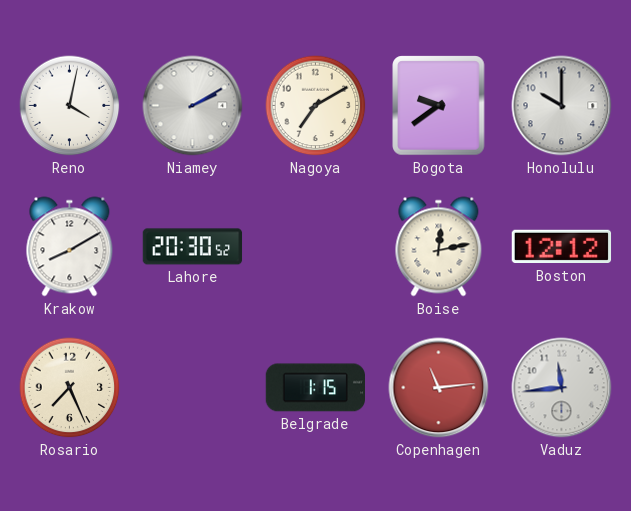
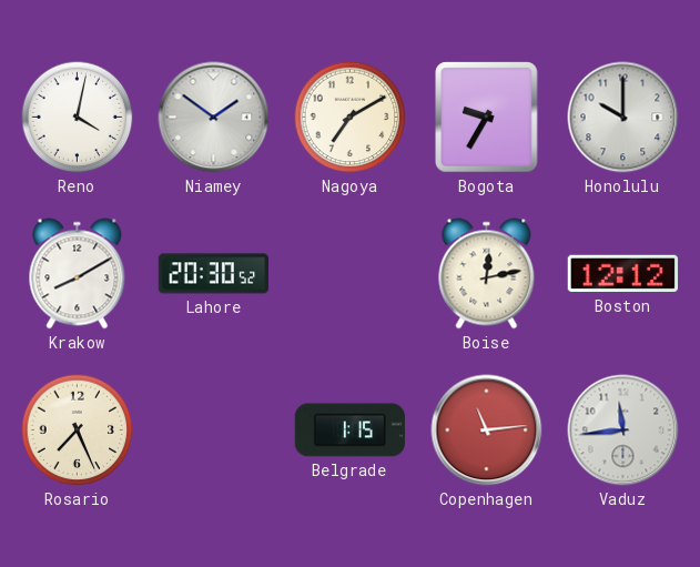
Niamey: 2:10 -> 1:51 (214, 118)
Bogota: 9:39 -> 9:35 (487, 118)
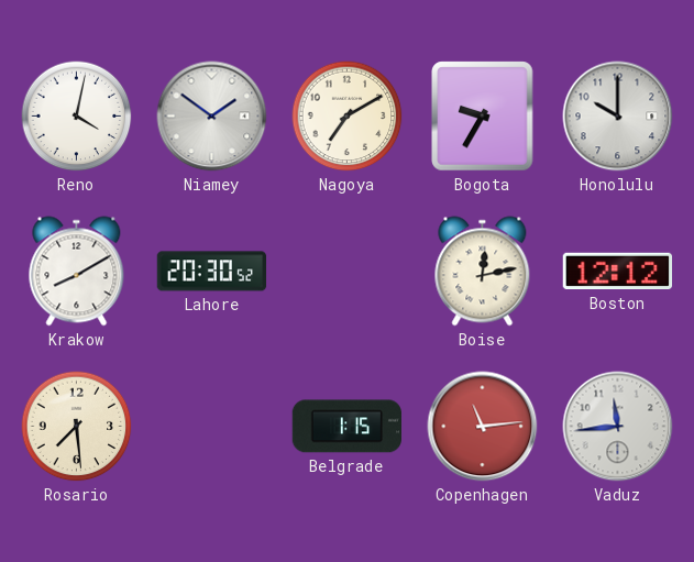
Rosario: 7:26 -> 7:29 (77, 427)
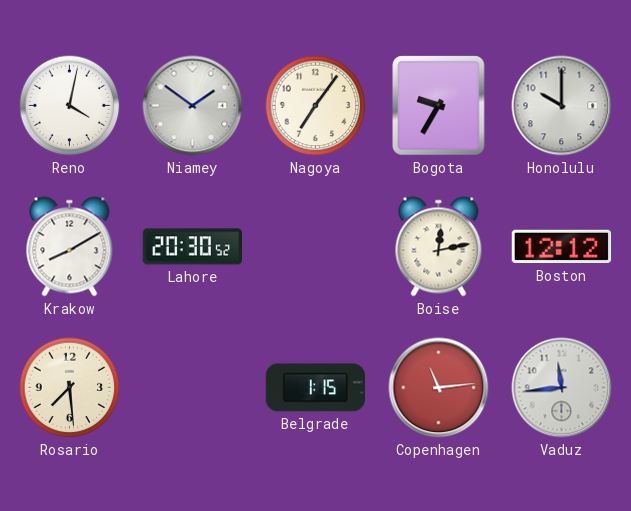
Nagoya: 7:10 -> 7:06 (316, 106)
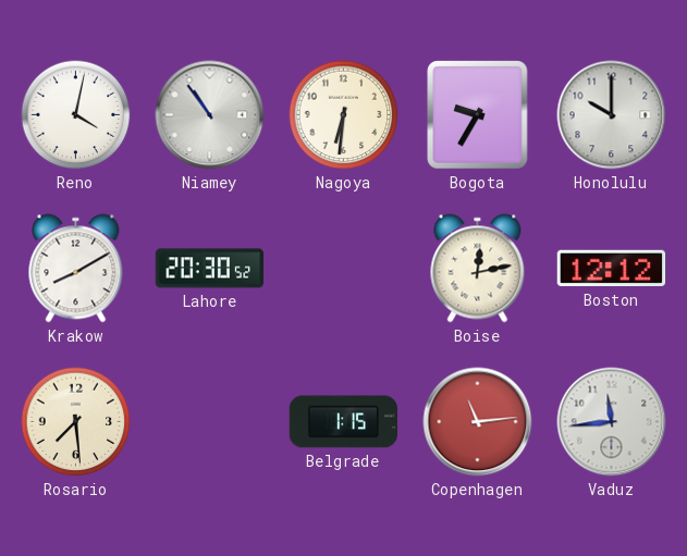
Niamey: 1:51 -> 10:54 (210, 115)
Nagoya: 7:06 -> 6:31 (344, 115)
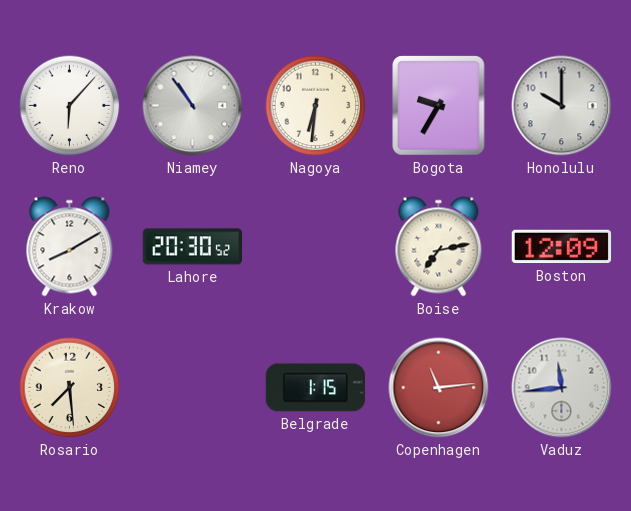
Reno: 4:02 -> 6:07 (70, 106)
Boise: 12:13 -> 7:13 (439, 247)
Boston: 12:12 -> 12:09 (562, 247)
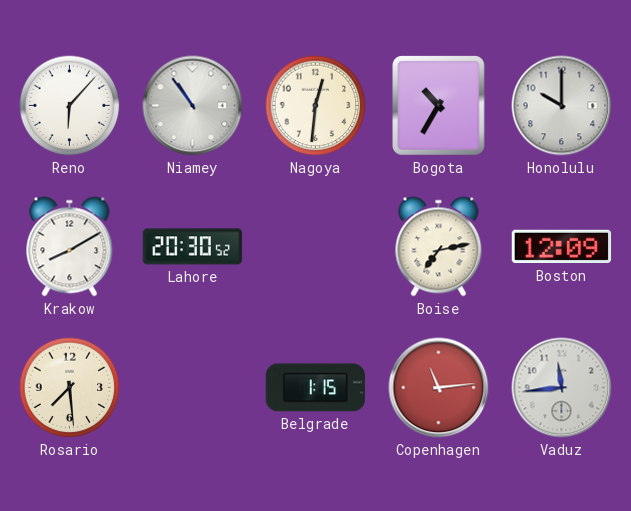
Nagoya: 6:31 -> 12:31 (316, 106)
Bogota: 9:35 -> 10:35 (439, 106)
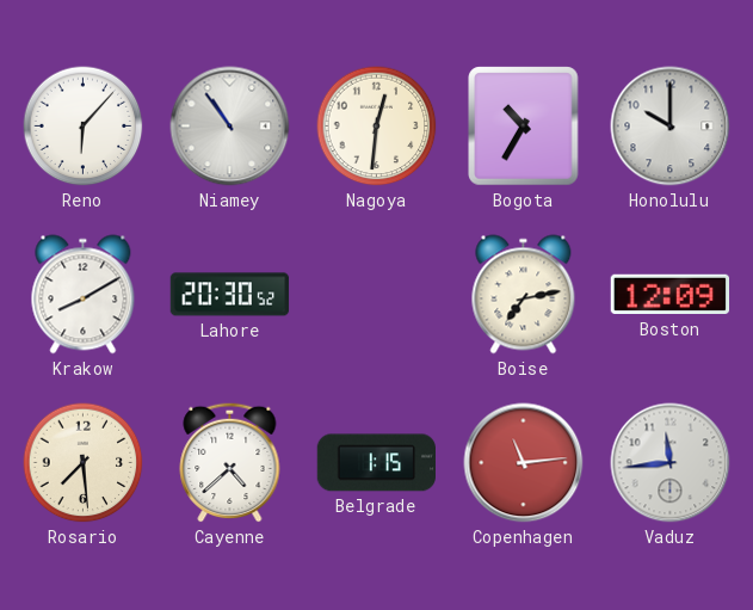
Cayenne: none -> 4:38 (230, 462)
